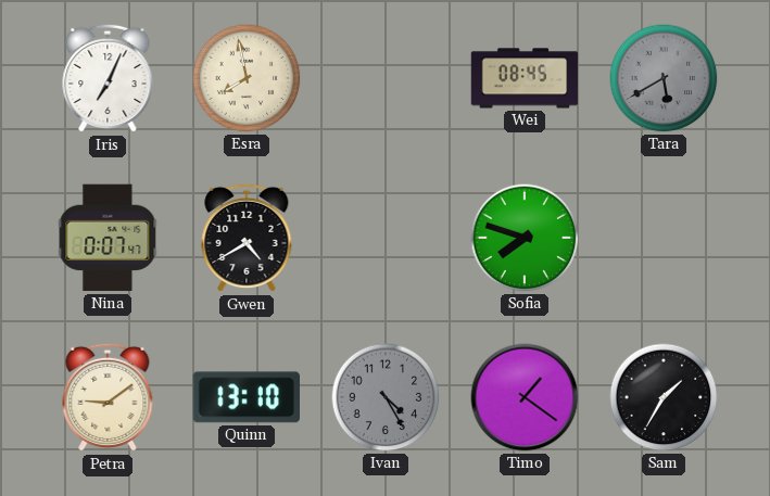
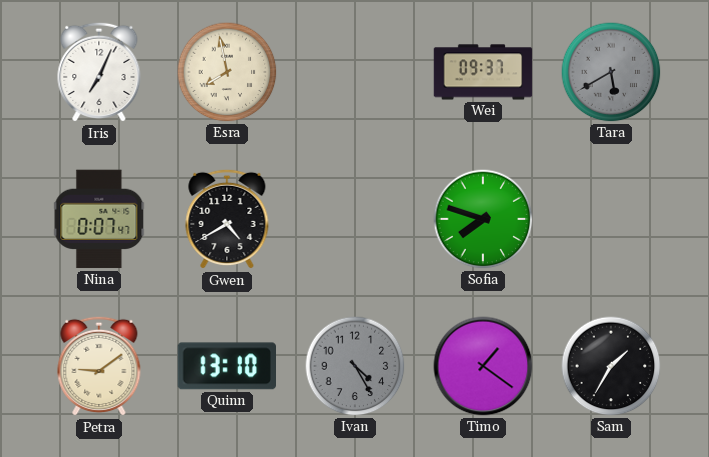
Wei: 08:45 -> 09:37 (483, 72)
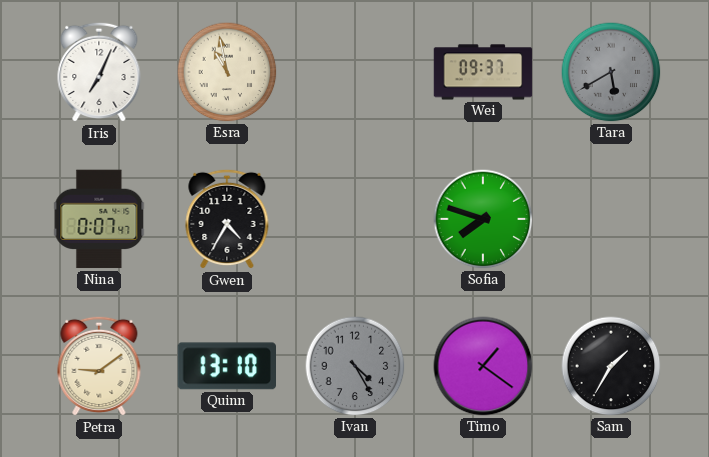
Esra: 7:58 -> 10:58 (227, 72)
Gwen: 4:40 -> 4:35 (227, 219)
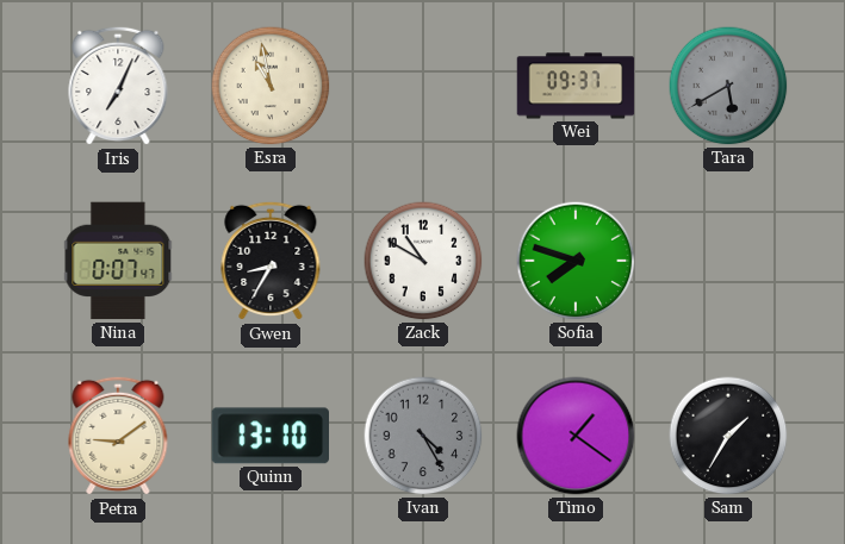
Gwen: 4:35 -> 8:35 (271, 261)
Zack: none -> 10:50 (423, 261)
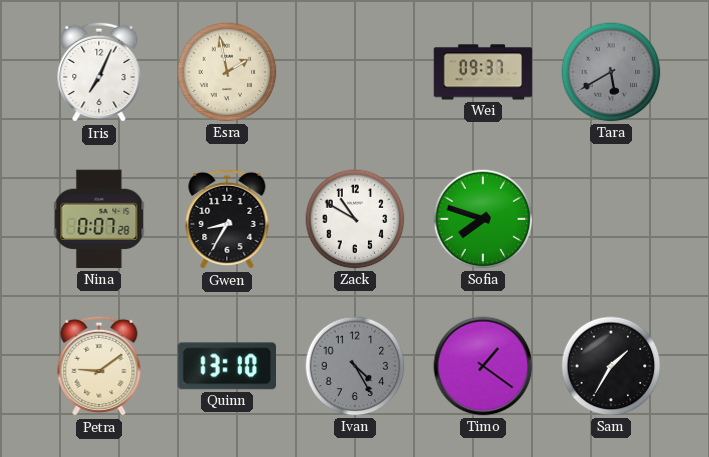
Esra: 10:58 -> 1:58 (227, 72)
Nina: 0:07:47 -> 0:07:28 (99, 219)
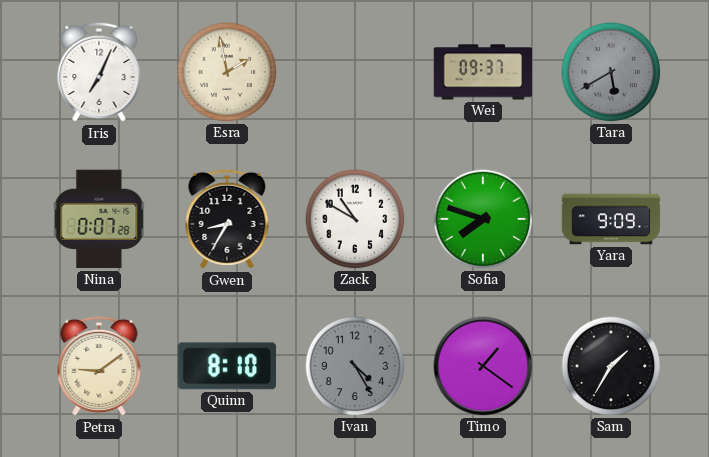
Yara: none -> 9:09 (611, 219)
Quinn: 13:10 -> 8:10 (226, 366)
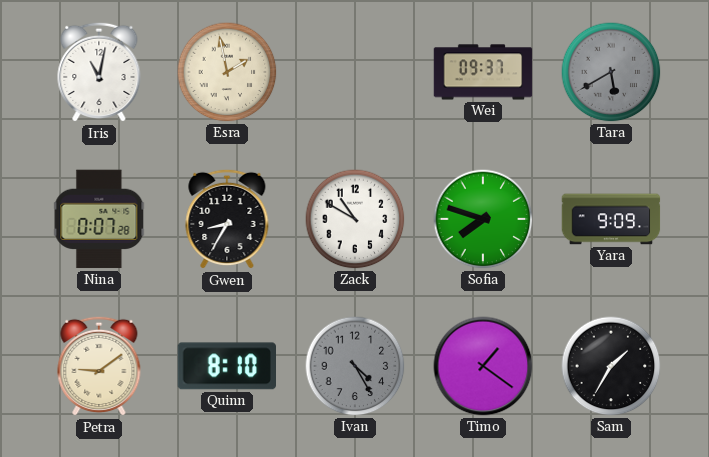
Iris: 7:04 -> 11:02 (99, 72)
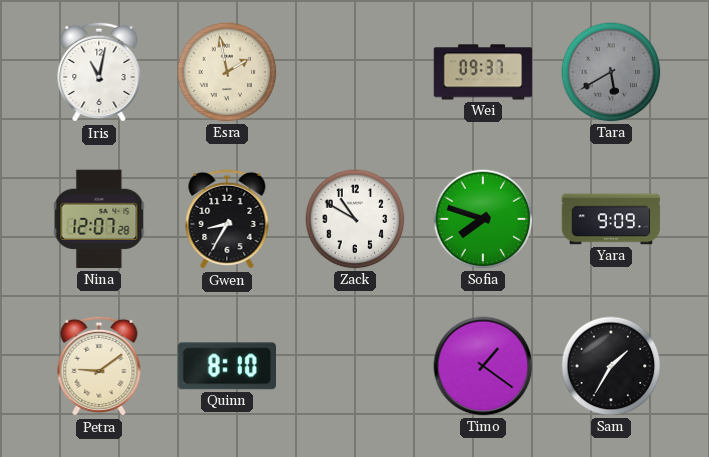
Nina: 0:07 -> 12:07 (99, 219)
Ivan: 4:25 -> none (355, 366)
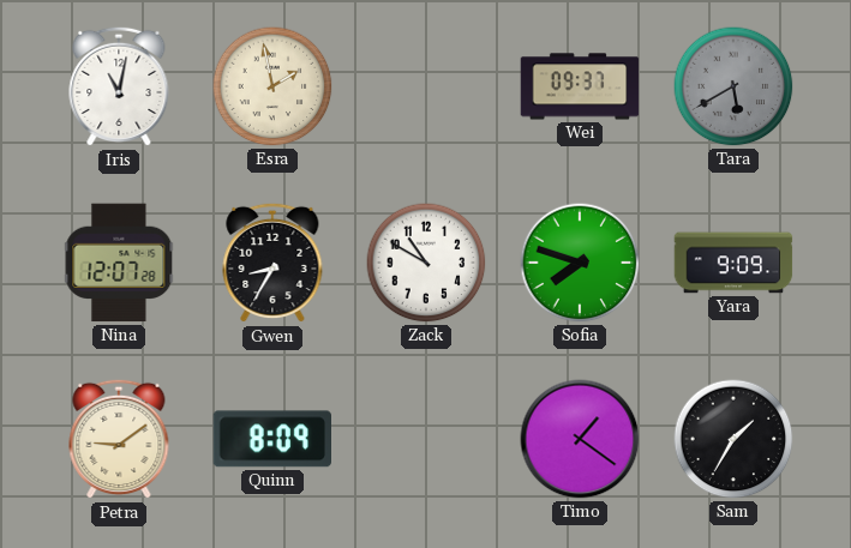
Quinn: 8:10 -> 8:09 (271, 439)
